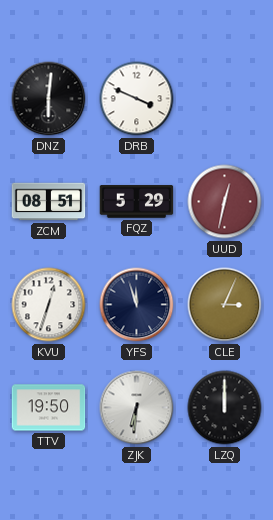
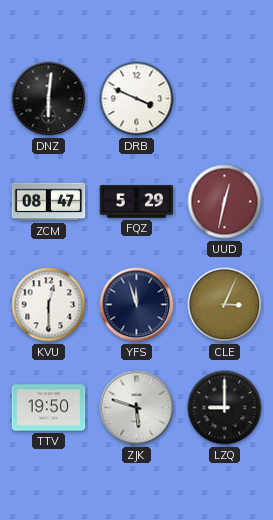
ZCM: 08:51 -> 08:47 (49, 202)
KVU: 12:33 -> 12:30 (49, 305)
ZJK: 6:31 -> 5:48 (137, 408)
LZQ: 12:00 -> 9:00 (225, 408)
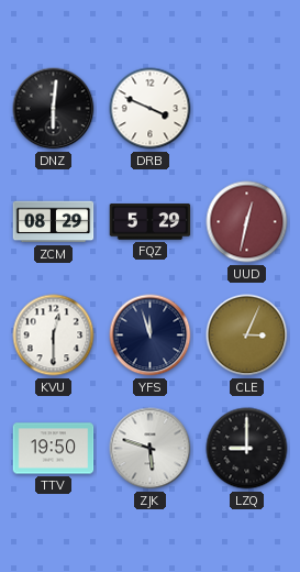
ZCM: 08:47 -> 08:29 (54, 222)
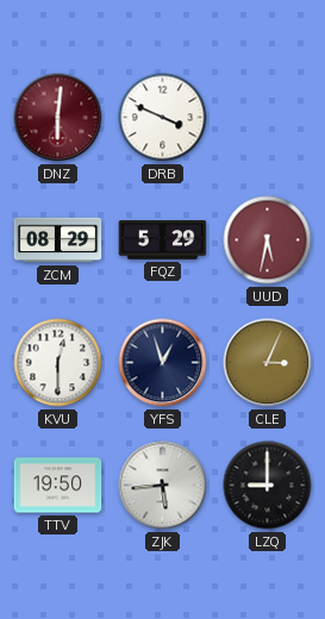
DNZ dial: black -> burgundy (58, 118)
UUD: 12:32 -> 5:32 (268, 240)
YFS: 11:57 -> 12:57 (163, 363)
ZJK: 5:48 -> 5:44 (163, 486)
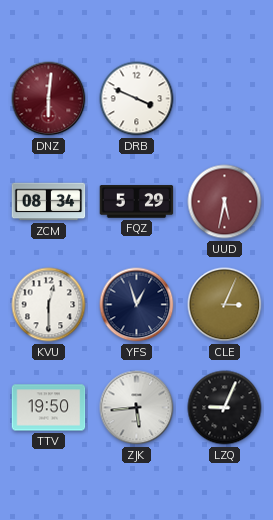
ZCM: 08:29 -> 08:34 (49, 202)
LZQ: 9:00 -> 9:04 (225, 408)
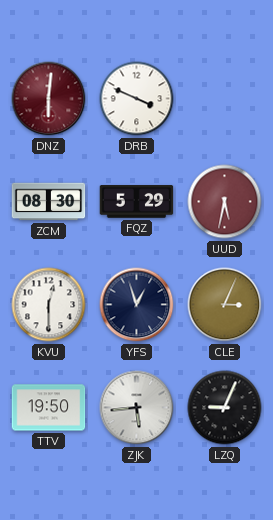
ZCM: 08:34 -> 08:30 (49, 202)
